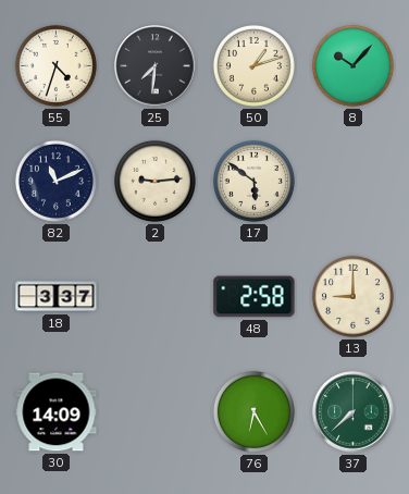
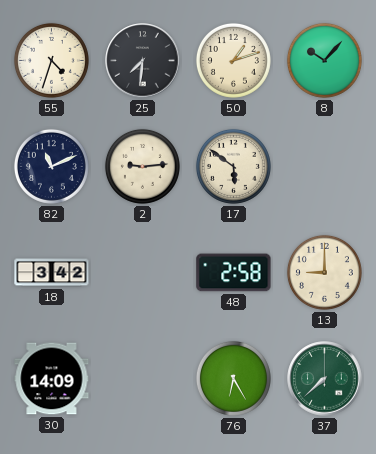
18: 3:37 -> 3:42 (52, 273)
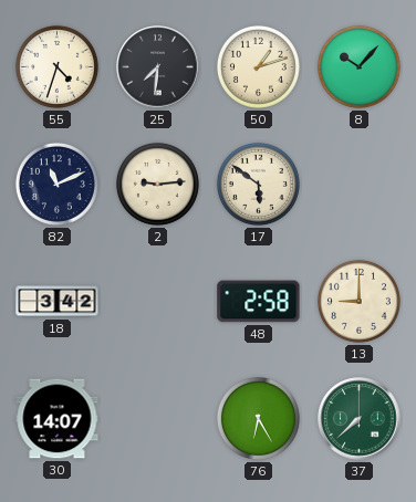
30: 14:09 -> 14:07 (58, 419)
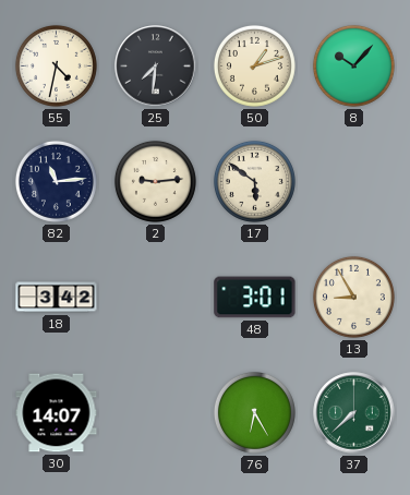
55: 4:33 -> 4:32 (56, 65)
82: 11:11 -> 11:14 (56, 181)
48: 2:58 -> 3:01 (255, 298)
13: 9:00 -> 8:55 (353, 297)
